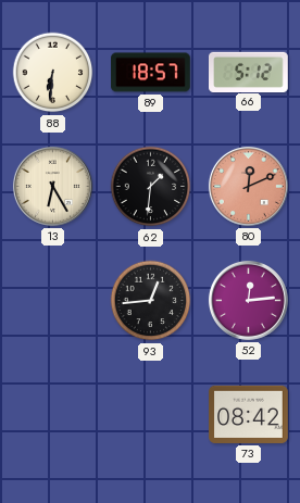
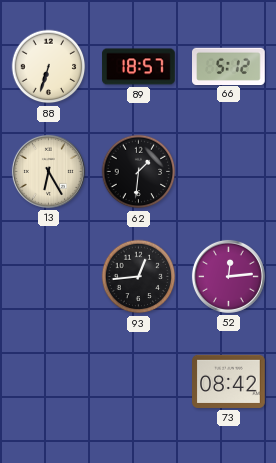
88: 6:31 -> 6:33 (49, 67)
80: 12:11 -> none (248, 186)
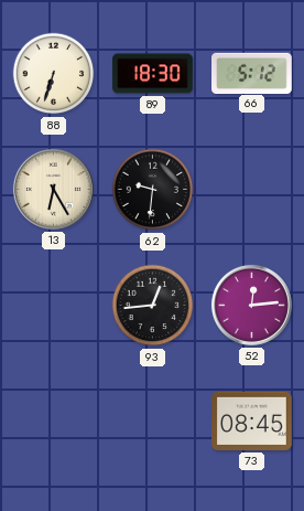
89: 18:57 -> 18:30 (153, 74)
62: 1:31 -> 9:31 (153, 190)
73: 08:42 -> 08:45 (252, 420)
